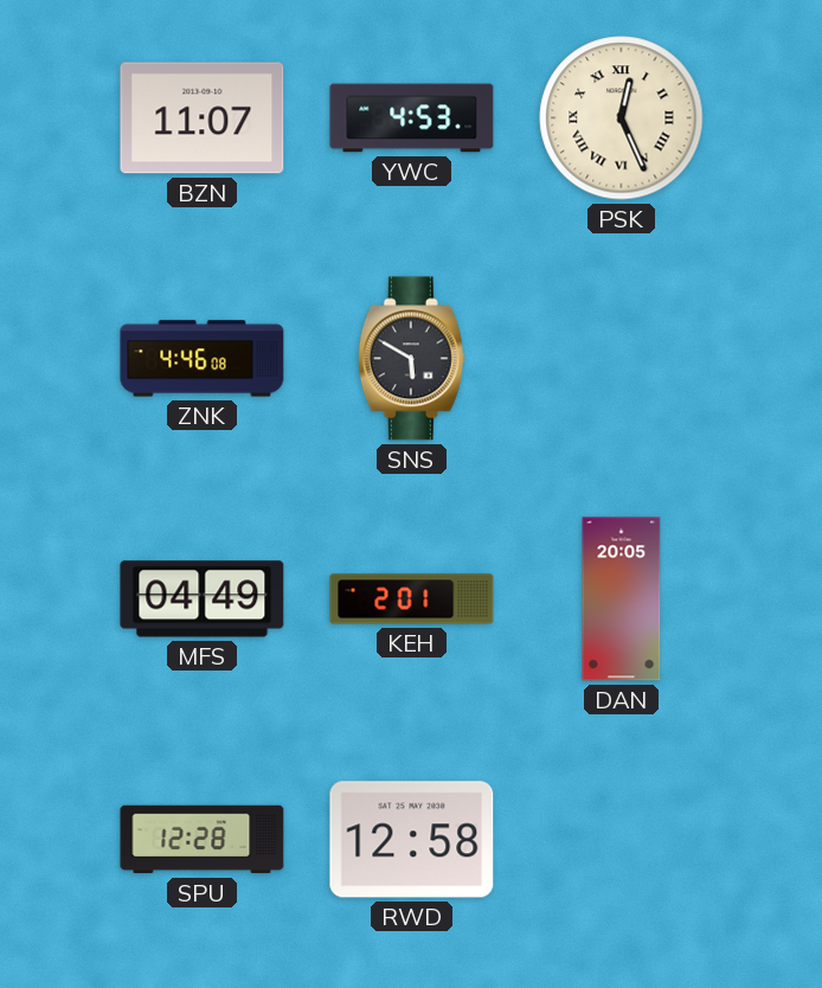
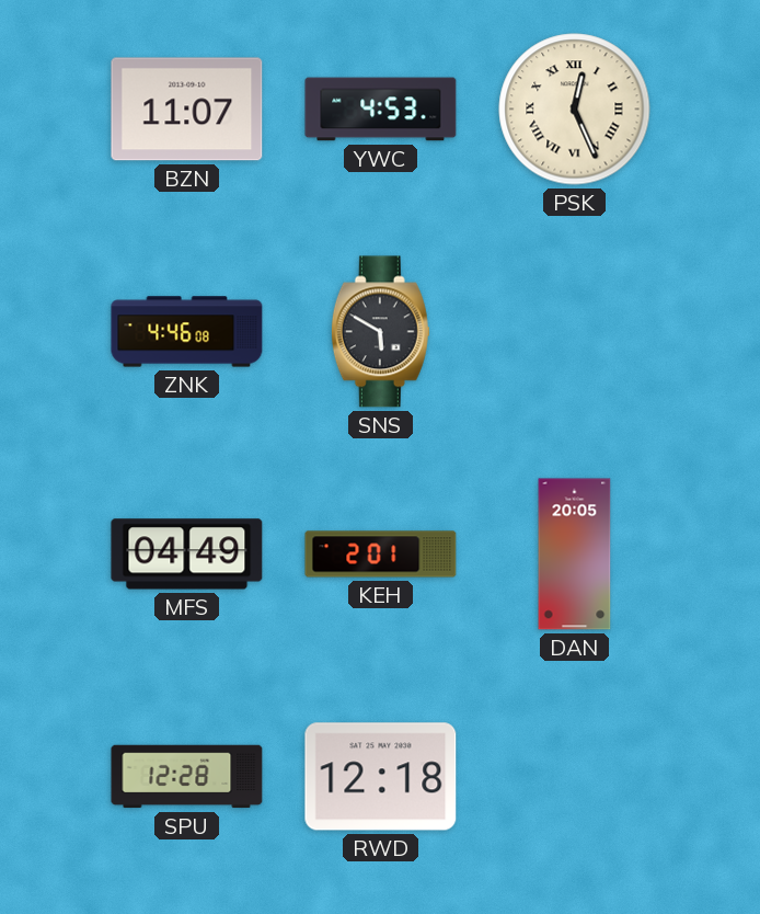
RWD: 12:58 -> 12:18 (381, 777)
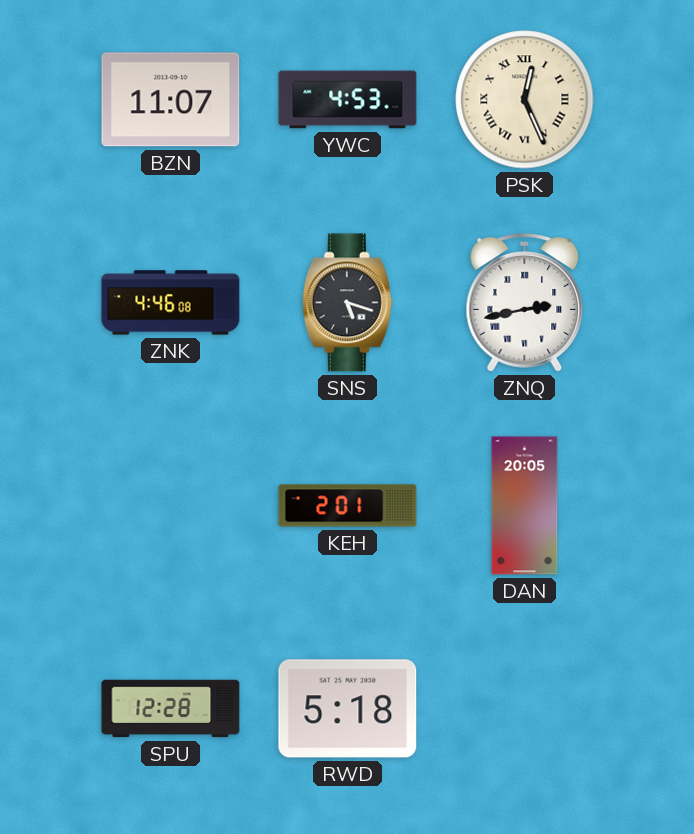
SNS: 5:50 -> 5:18 (347, 303)
ZNQ: none -> 2:43 (525, 303)
MFS: 04:49 -> none (187, 555)
RWD: 12:18 -> 5:18 (348, 709)
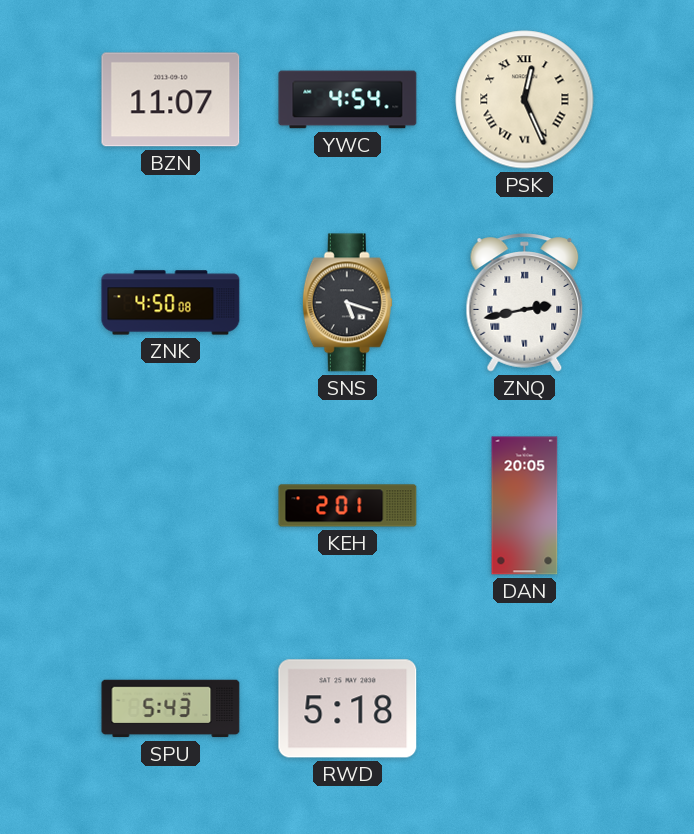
YWC: 4:53 -> 4:54 (348, 100)
ZNK: 4:46 -> 4:50 (171, 303)
SPU: 12:28 -> 5:43 (171, 709)
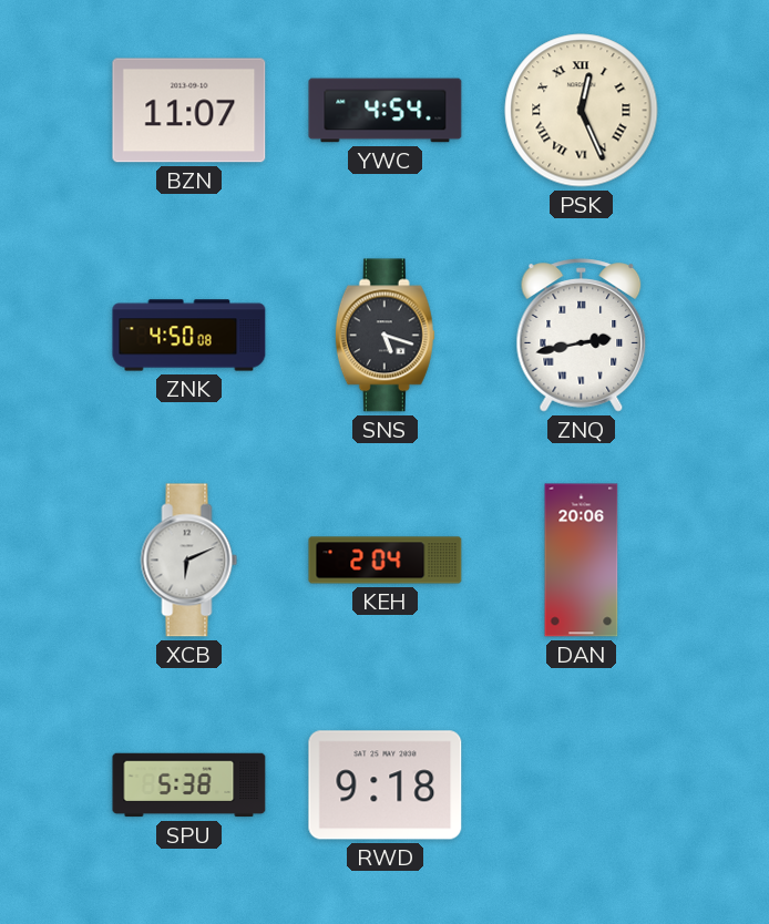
XCB: none -> 6:11 (189, 561)
KEH: 2:01 -> 2:04 (386, 561)
DAN: 20:05 -> 20:06 (582, 561)
SPU: 5:43 -> 5:38 (189, 786)
RWD: 5:18 -> 9:18 (386, 786)
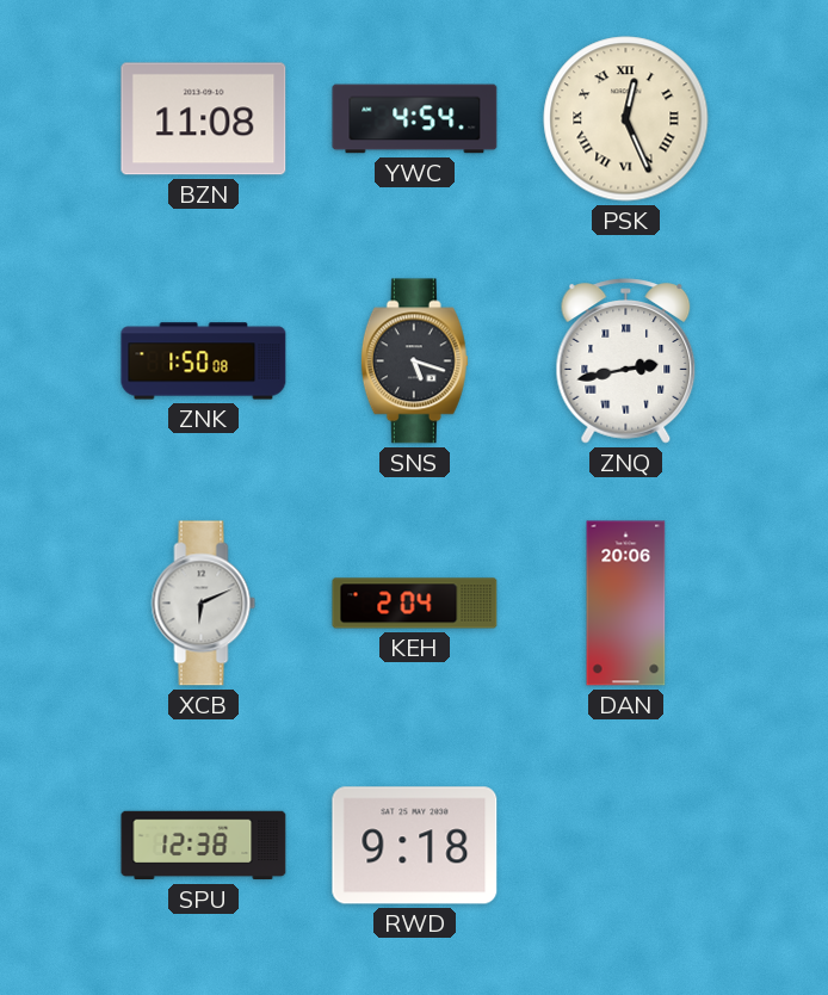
BZN: 11:07 -> 11:08 (204, 119)
ZNK: 4:50 -> 1:50 (204, 361)
SPU: 5:38 -> 12:38 (204, 846)
